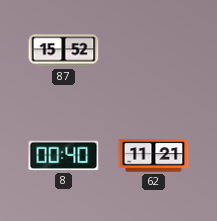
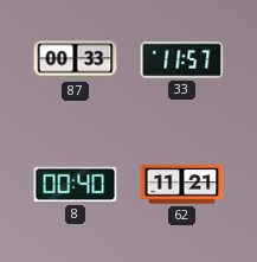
87: 15:52 -> 00:33 (76, 60)
33: none -> 11:57 (182, 59)
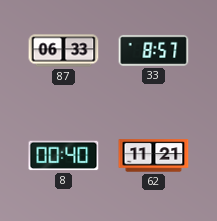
87: 00:33 -> 06:33 (64, 51)
33: 11:57 -> 8:57 (154, 50)
